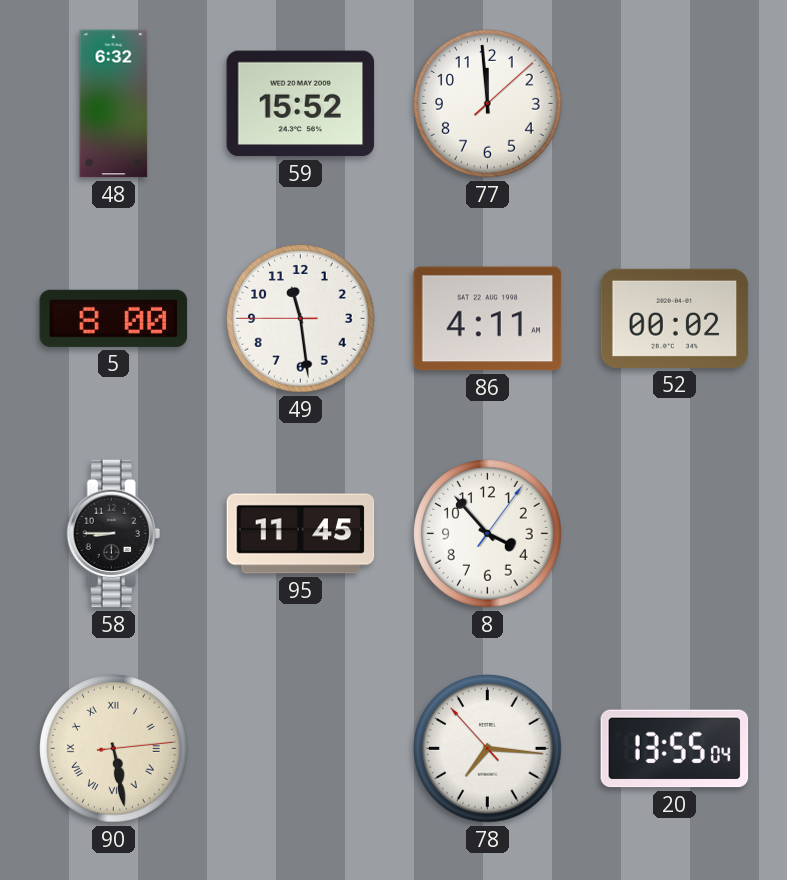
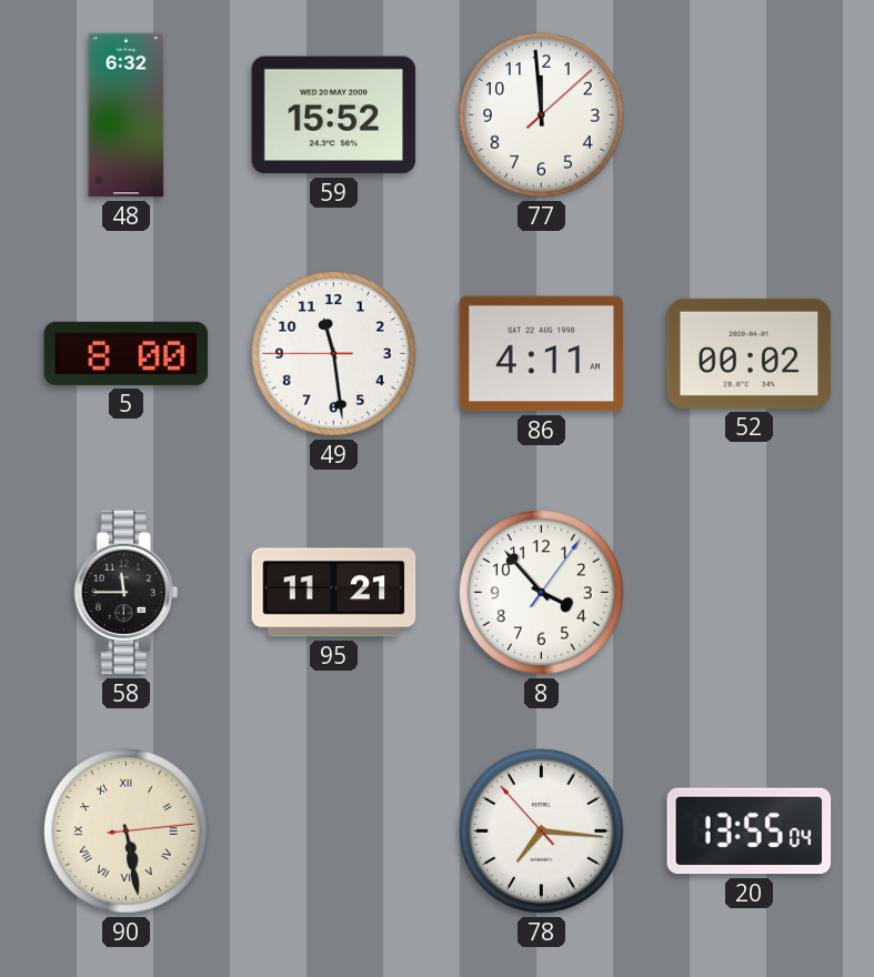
58: 8:45 -> 11:45 (125, 593)
95: 11:45 -> 11:21 (334, 593)
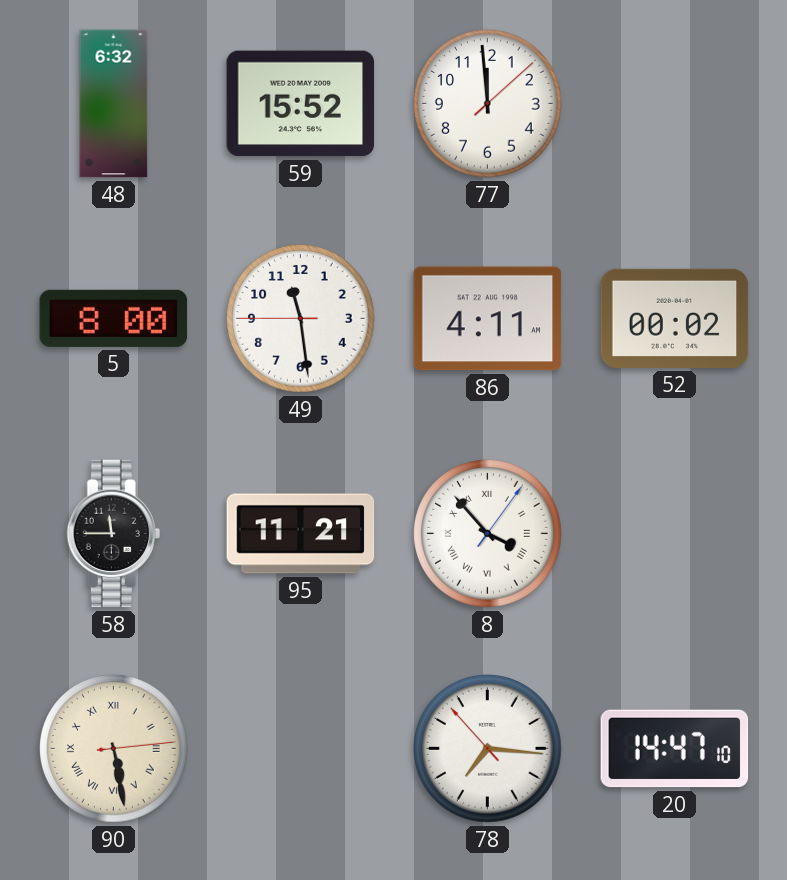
8 numerals: Arabic -> Roman (488, 534)
20: 13:55 -> 14:47 (675, 749)
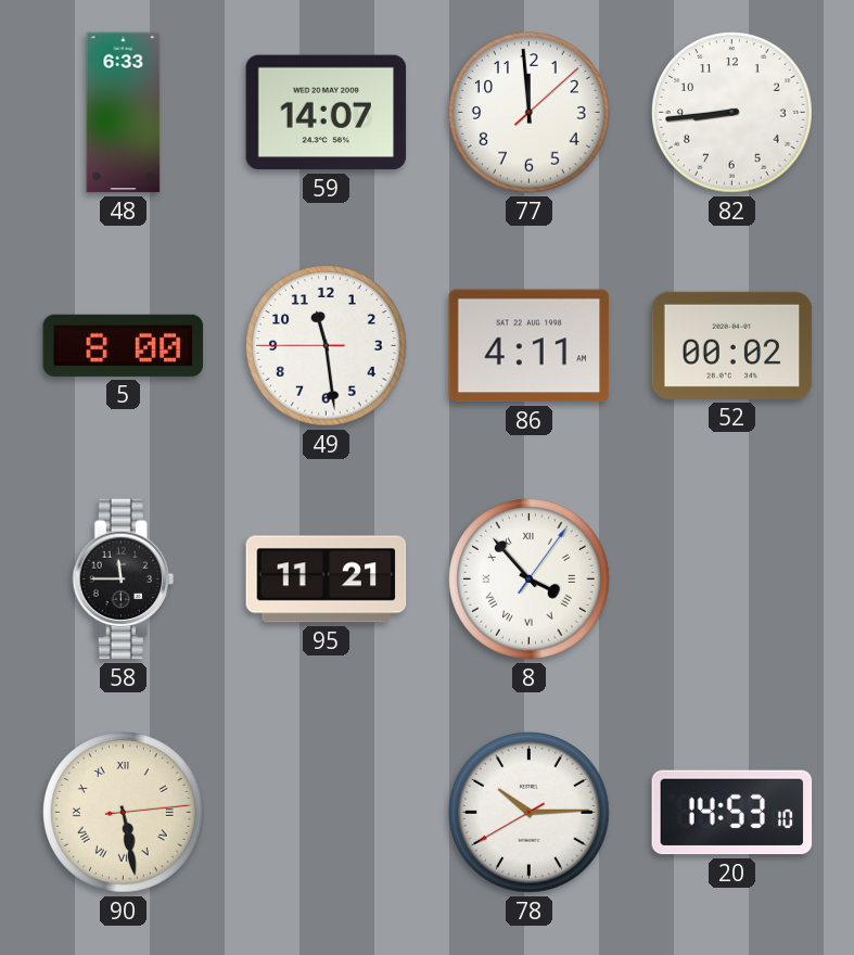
48: 6:32 -> 6:33 (124, 113)
59: 15:52 -> 14:07 (327, 113)
82: none -> 8:44 (732, 113)
78: 7:15 -> 10:14 (530, 813)
20: 14:47 -> 14:53 (732, 813)
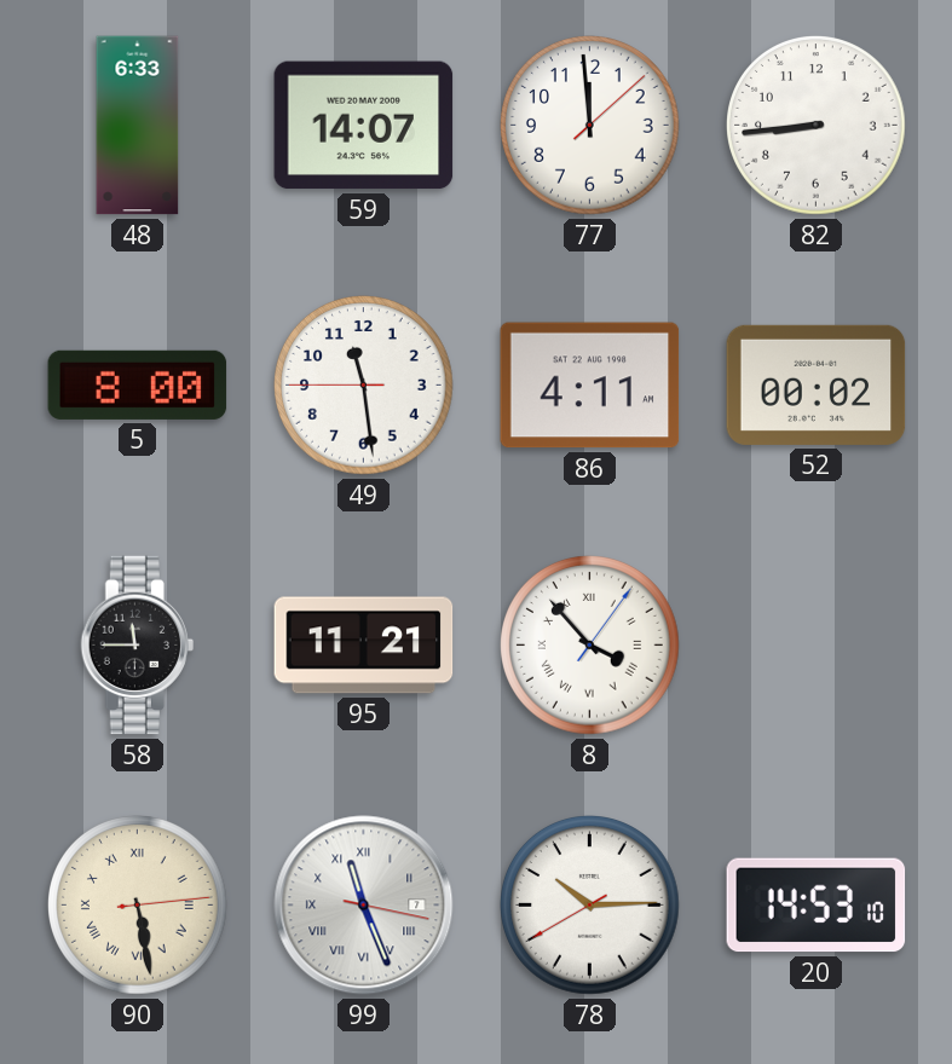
99: none -> 11:26 (364, 906)
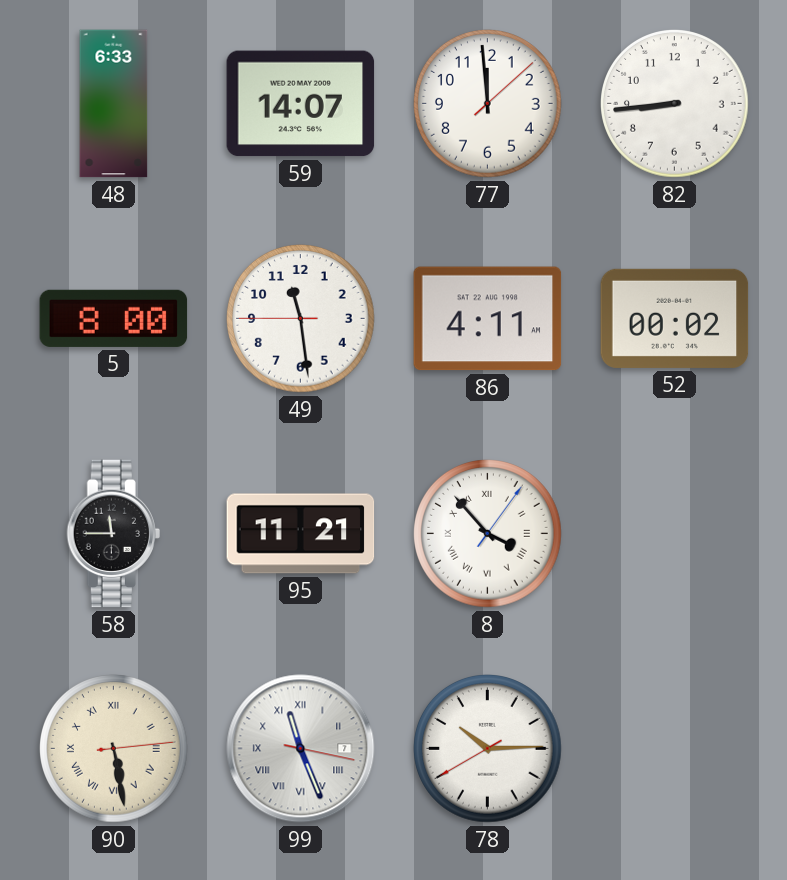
20: 14:53 -> none (817, 906)
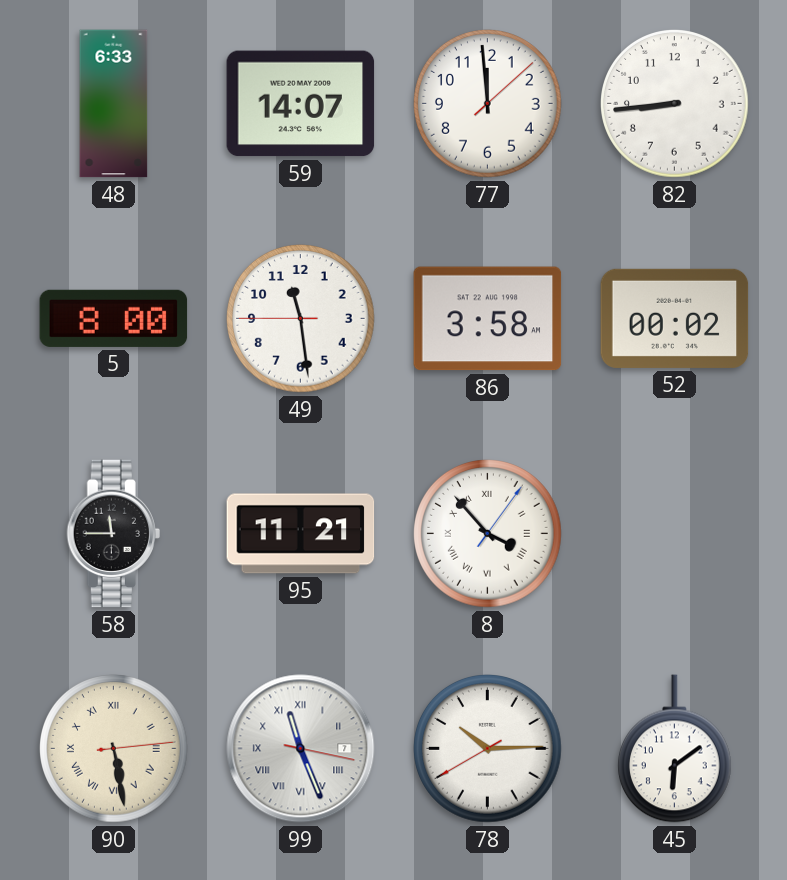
86: 4:11 -> 3:58 (488, 319)
45: none -> 6:09 (674, 749)
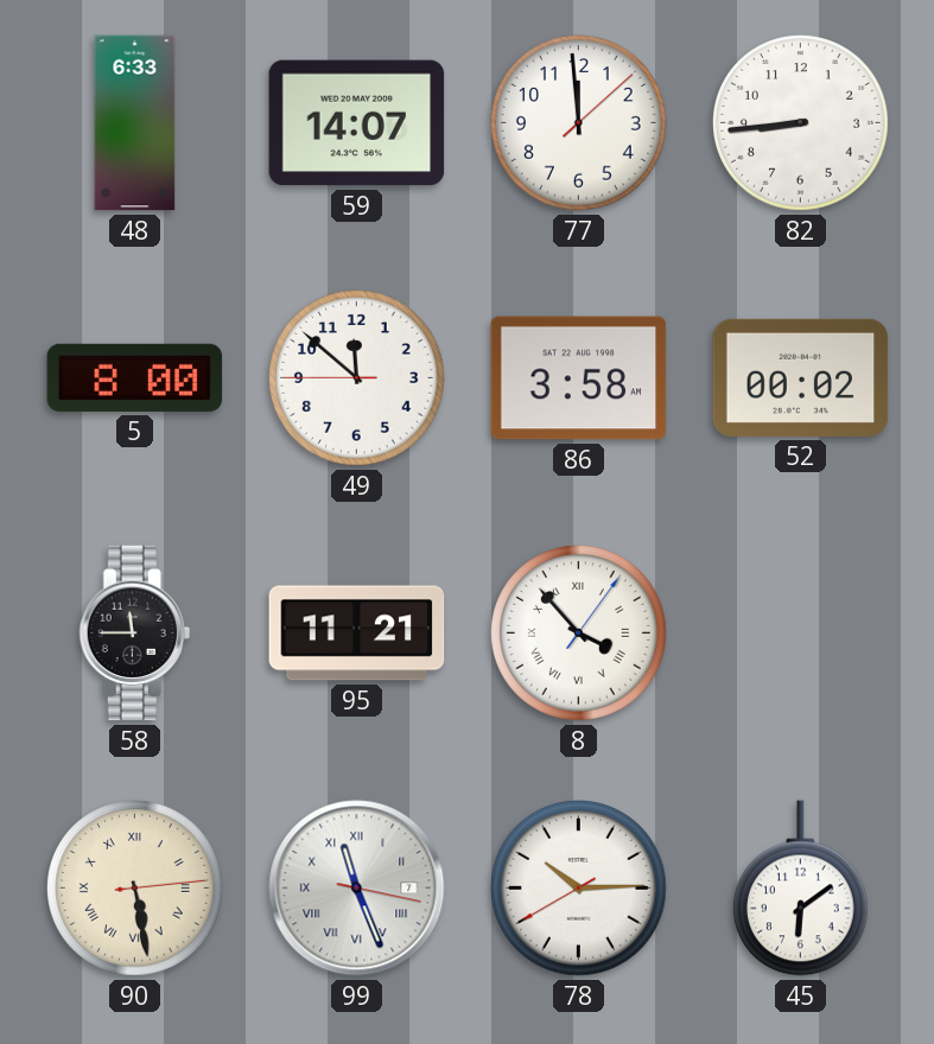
49: 11:28 -> 11:51 (357, 378)
